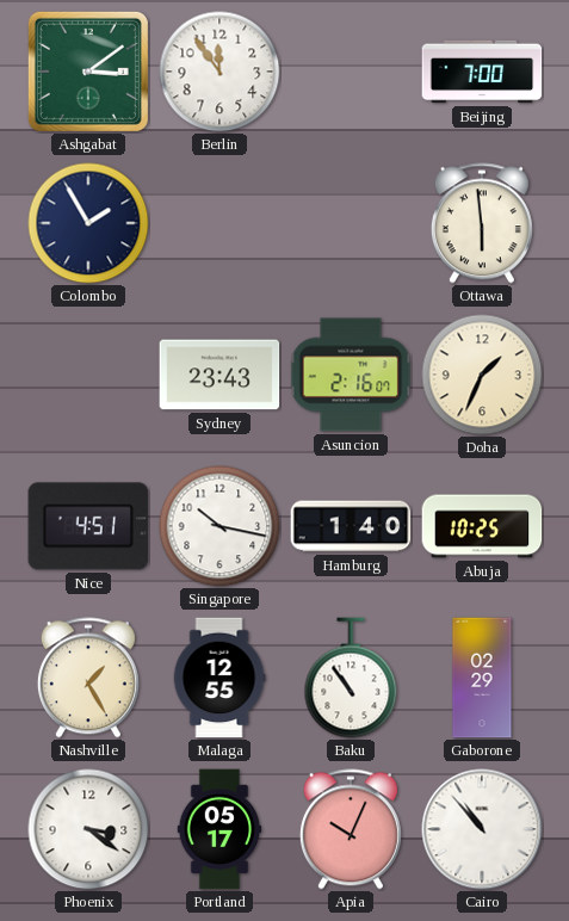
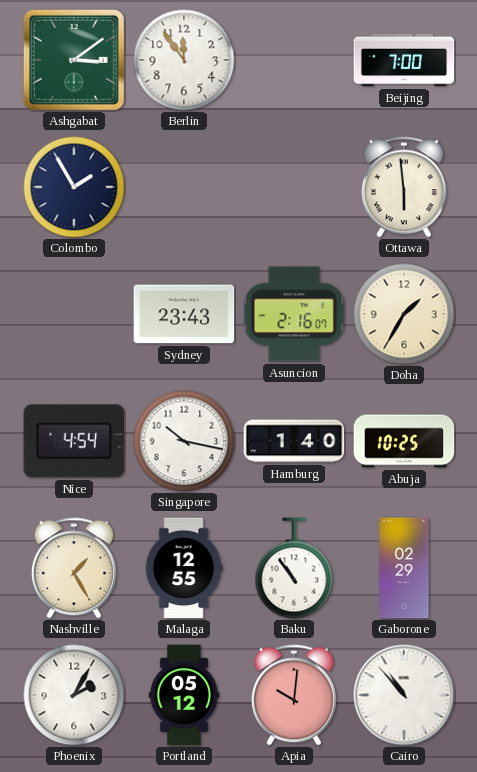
Doha: 1:34 -> 1:35 (404, 314)
Nice: 4:51 -> 4:54 (74, 441)
Phoenix: 3:21 -> 2:05 (74, 695)
Portland: 05:17 -> 05:12 (184, 695)
Apia: 10:04 -> 10:01 (294, 695)
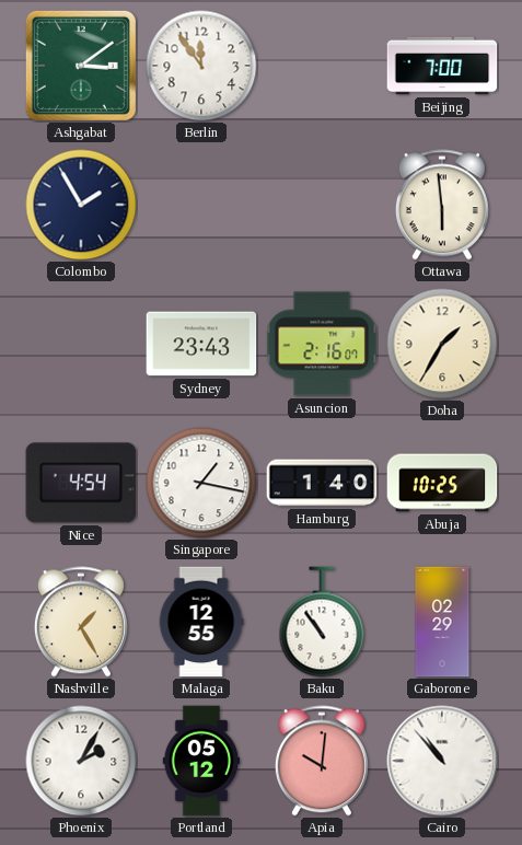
Singapore: 10:17 -> 1:17 (201, 483)
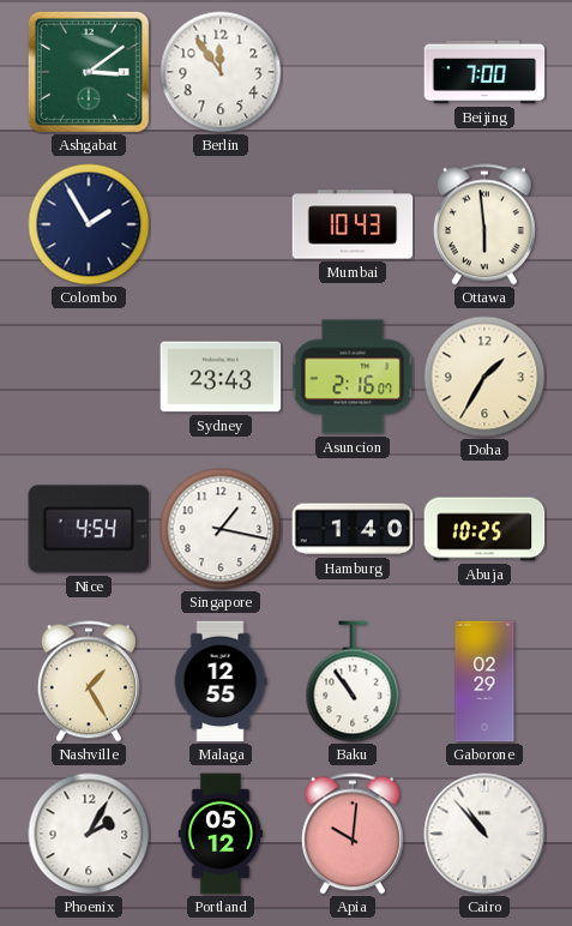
Mumbai: none -> 10:43 (353, 224)
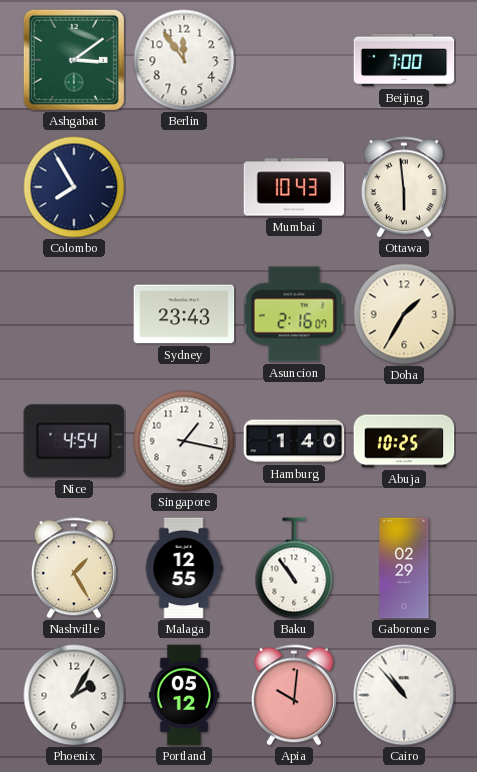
Colombo: 1:55 -> 7:55 (74, 187)
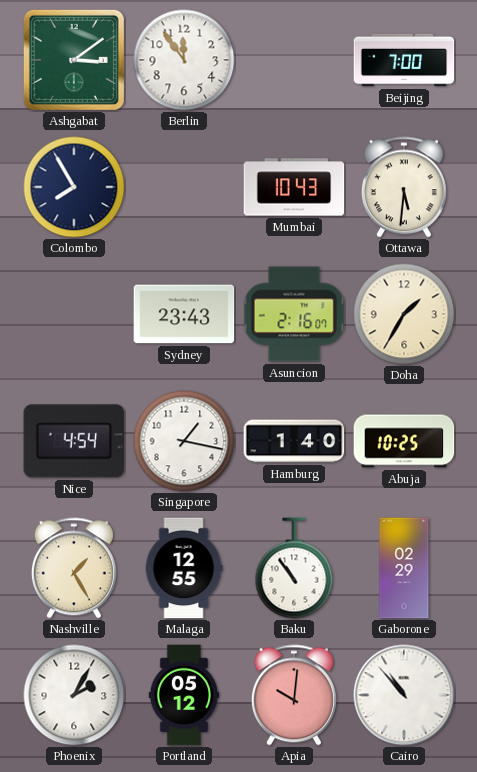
Ottawa: 5:59 -> 5:31 (404, 187)
